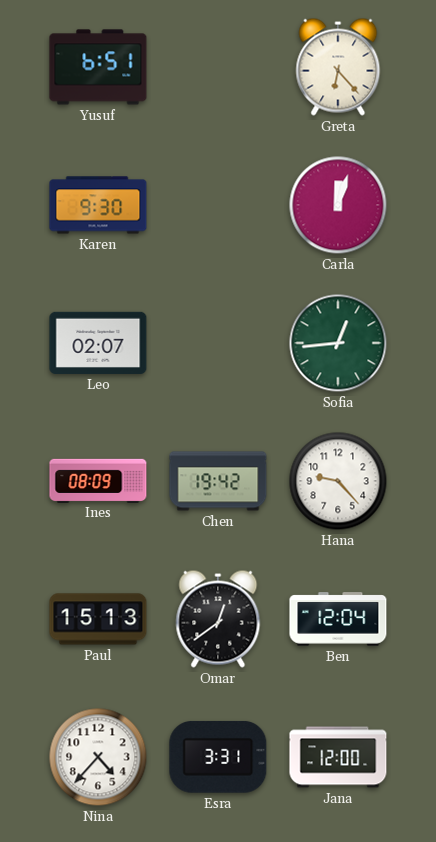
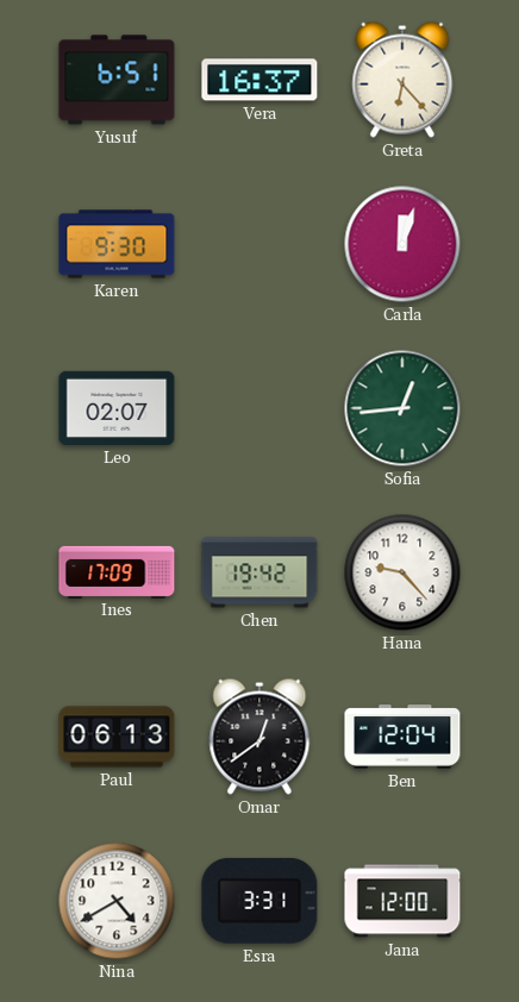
Vera: none -> 16:37 (259, 80)
Ines: 08:09 -> 17:09 (117, 571)
Paul: 15:13 -> 06:13 (117, 737)
Nina: 4:37 -> 4:40 (117, 901)
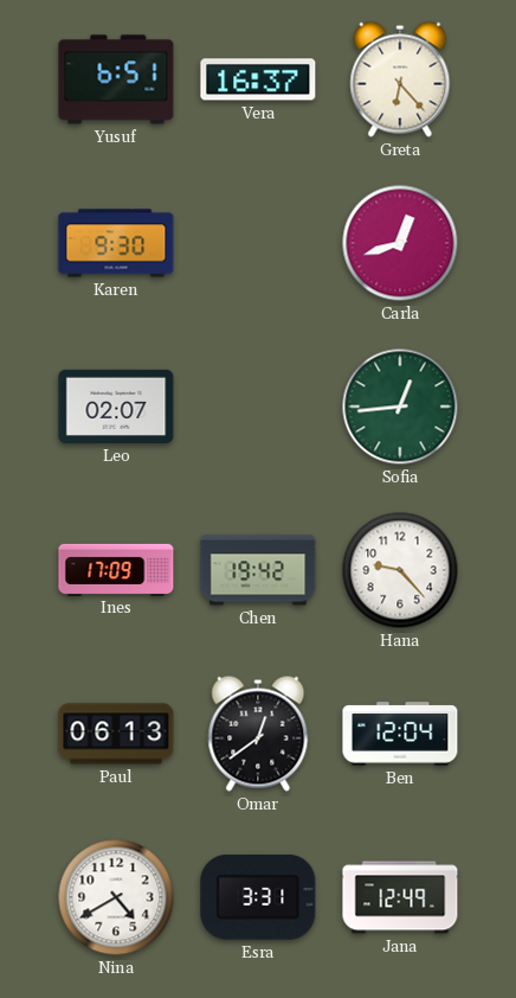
Carla: 12:03 -> 12:42 (400, 243)
Jana: 12:00 -> 12:49 (400, 897)
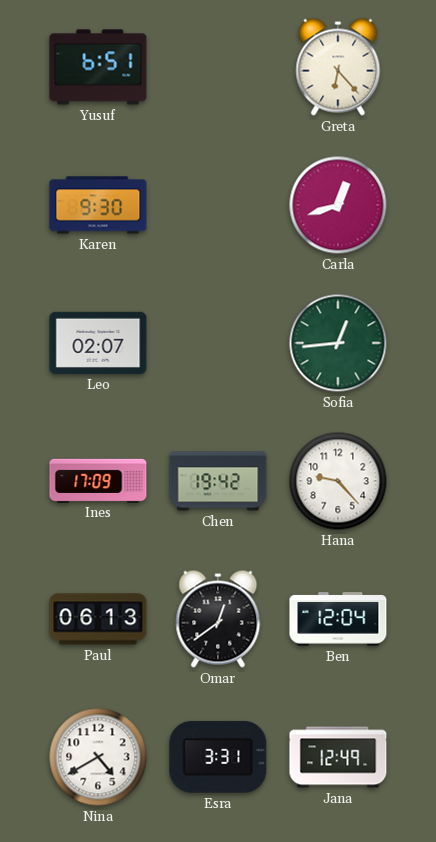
Vera: 16:37 -> none (258, 79)
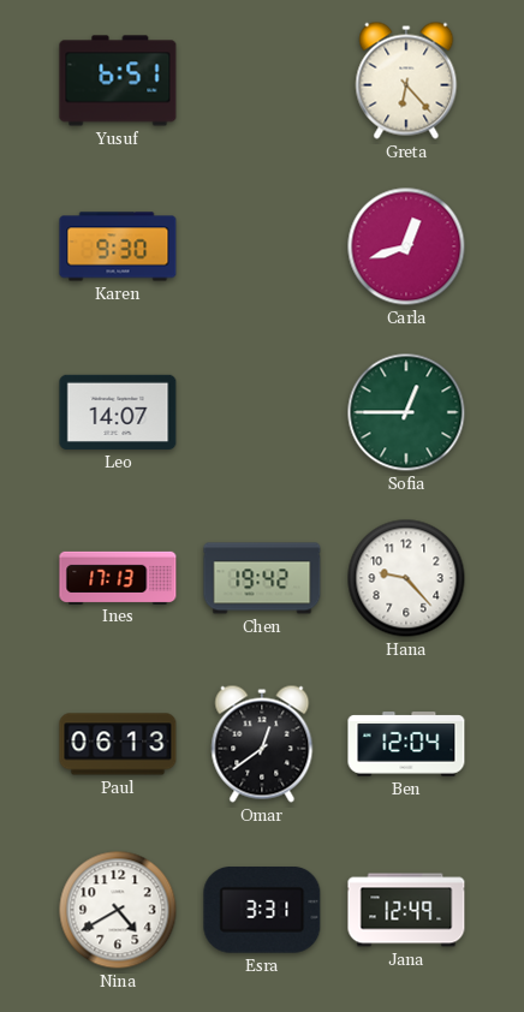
Leo: 02:07 -> 14:07 (118, 412)
Sofia: 12:44 -> 12:45 (406, 412)
Ines: 17:09 -> 17:13 (118, 577)
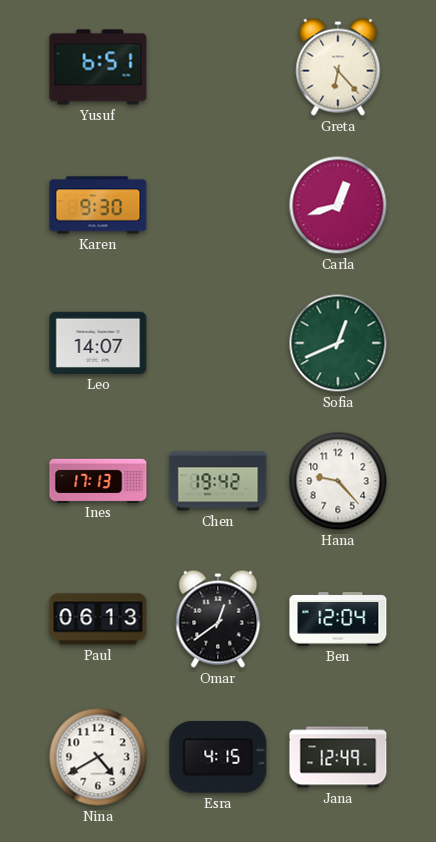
Sofia: 12:45 -> 12:41 (338, 343)
Esra: 3:31 -> 4:15 (218, 757)
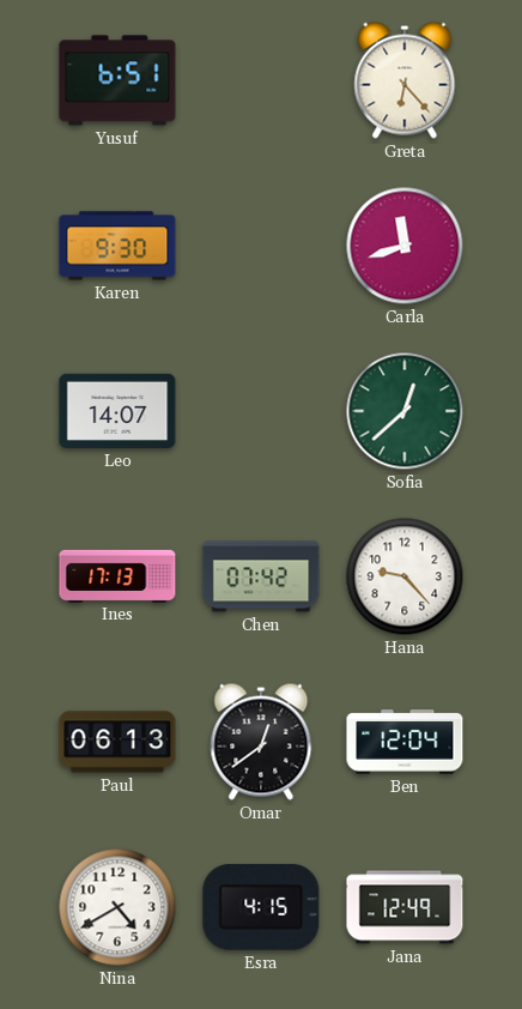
Carla: 12:42 -> 11:42 (405, 246)
Sofia: 12:41 -> 12:38 (405, 411)
Chen: 19:42 -> 07:42 (261, 576)
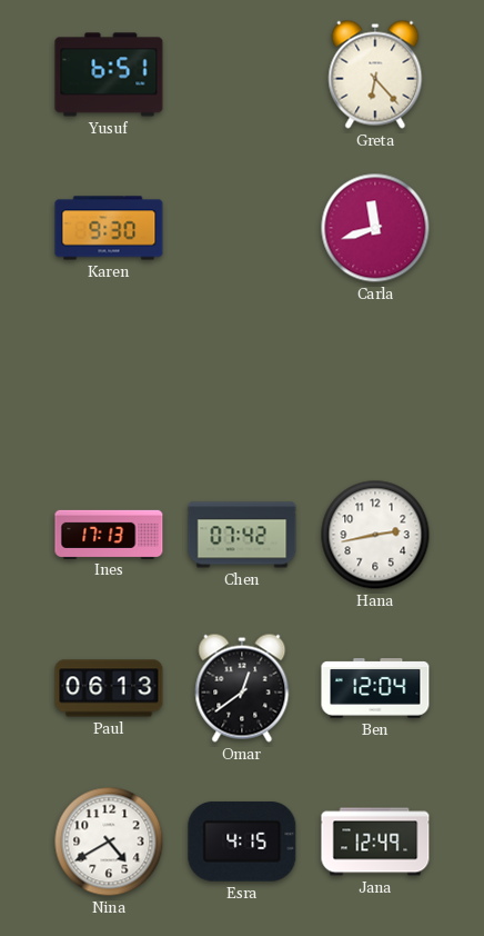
Leo: 14:07 -> none (117, 411)
Sofia: 12:38 -> none (405, 411)
Hana: 9:23 -> 2:43 (375, 535)
